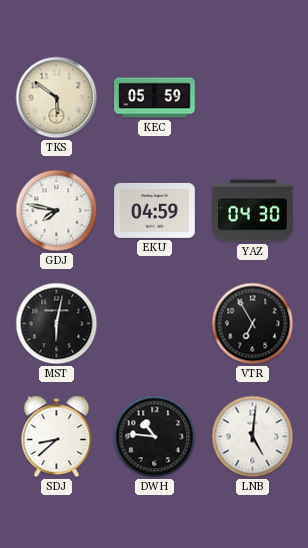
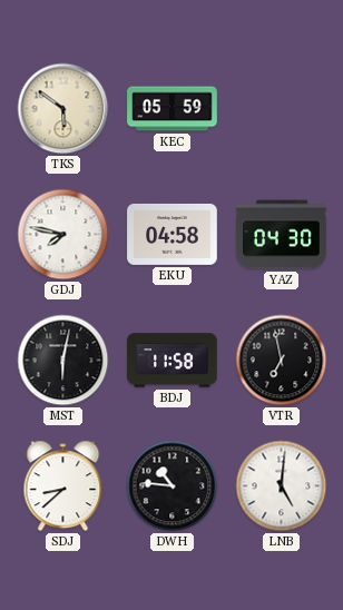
EKU: 04:59 -> 04:58 (173, 234)
BDJ: none -> 11:58 (173, 361)
VTR: 6:55 -> 6:58 (282, 361)
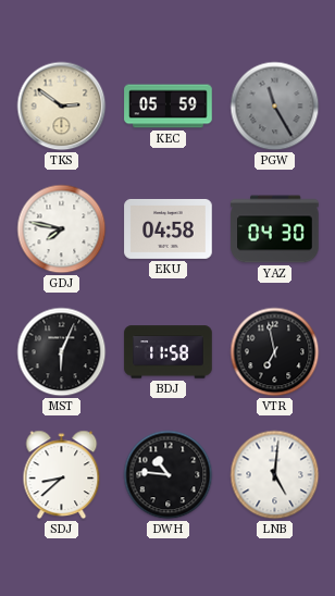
TKS: 5:51 -> 2:51 (62, 107)
PGW: none -> 11:25 (275, 107)
MST: 6:02 -> 6:04 (62, 352)
